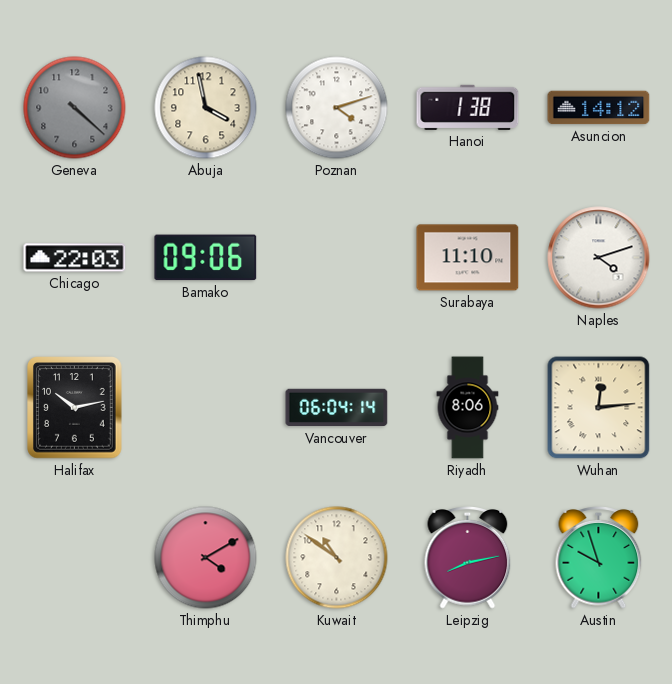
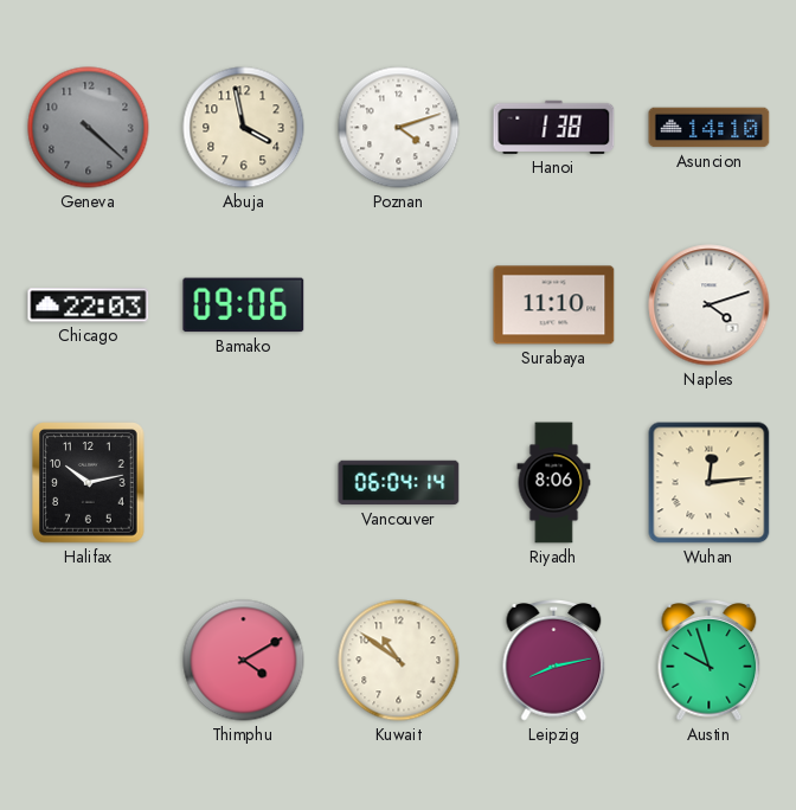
Asuncion: 14:12 -> 14:10 (710, 128)
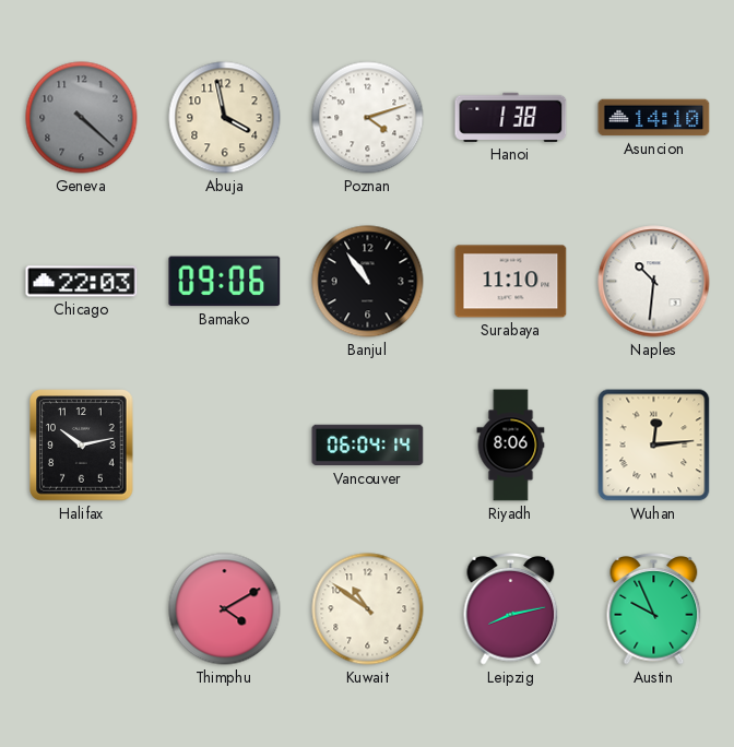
Banjul: none -> 10:54 (368, 282)
Naples: 4:12 -> 10:31 (654, 282)
Austin: 9:57 -> 9:56 (654, 609)
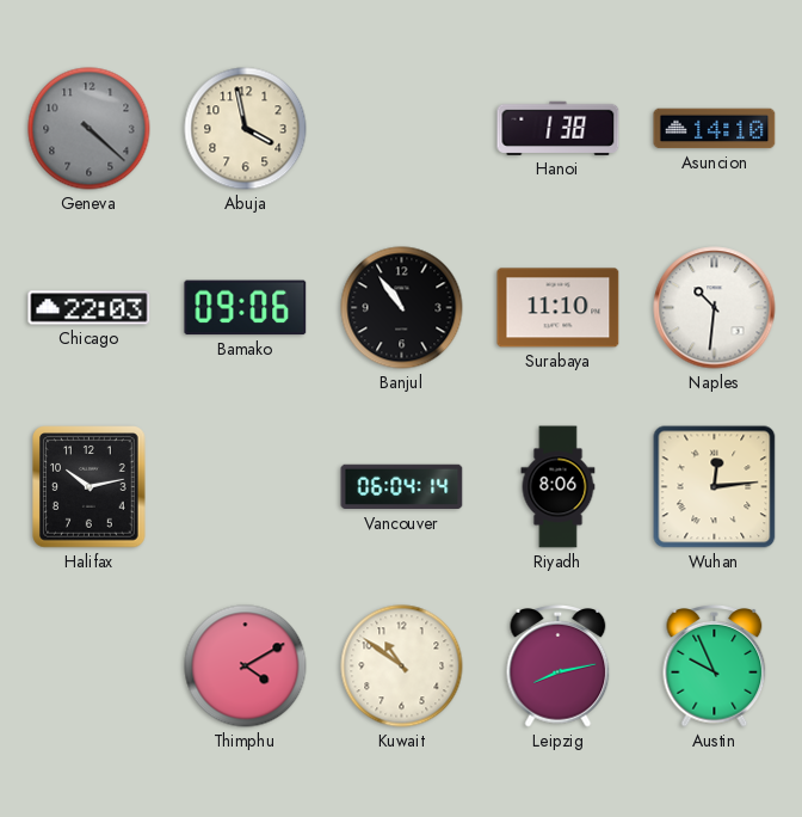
Poznan: 4:12 -> none (368, 118)
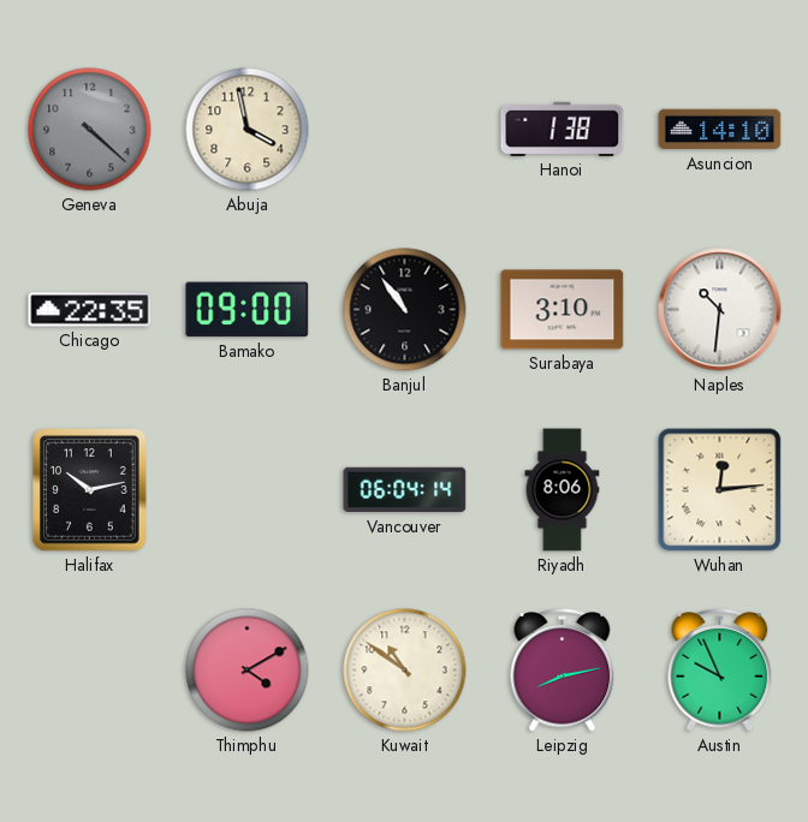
Chicago: 22:03 -> 22:35 (90, 310)
Bamako: 09:06 -> 09:00 (248, 310)
Surabaya: 11:10 -> 3:10 (563, 310)
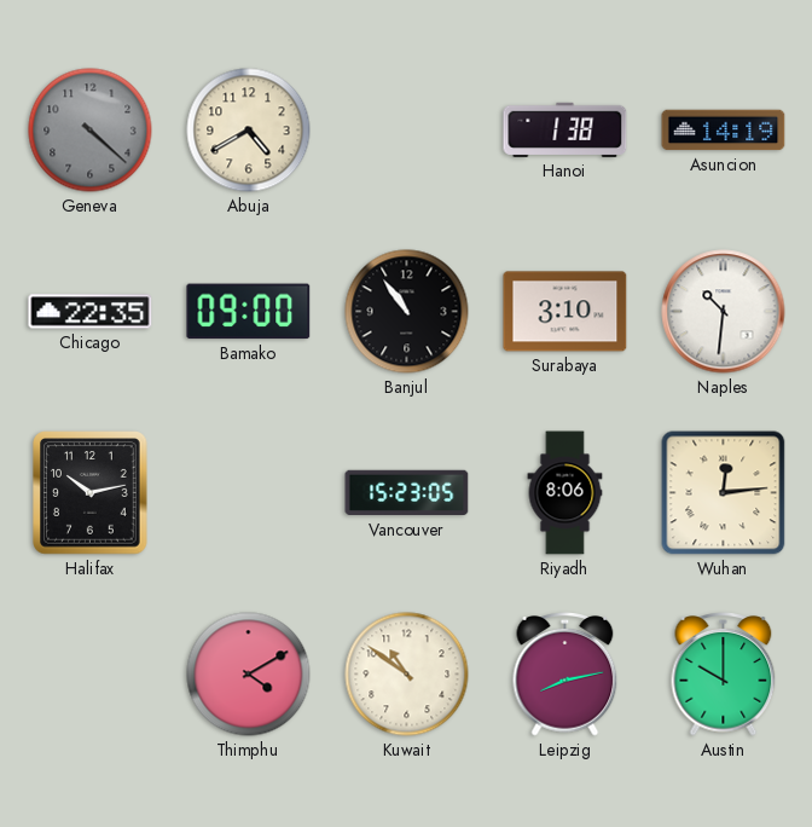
Abuja: 3:58 -> 4:40 (249, 131)
Asuncion: 14:10 -> 14:19 (724, 131)
Vancouver: 06:04 -> 15:23 (407, 493)
Austin: 9:56 -> 10:00 (724, 675)
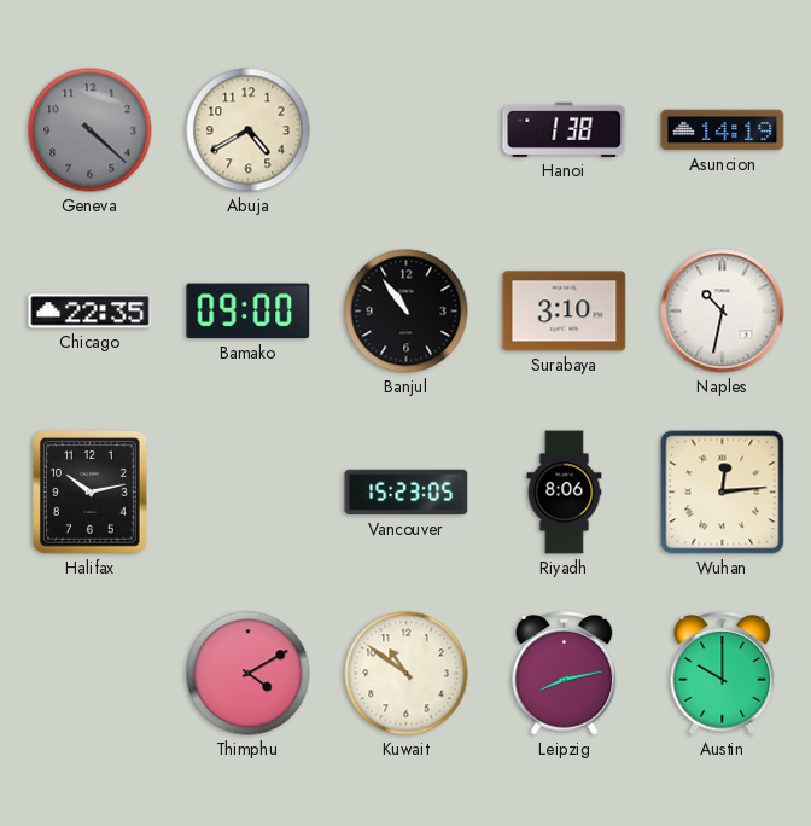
Naples: 10:31 -> 10:32 (723, 312)
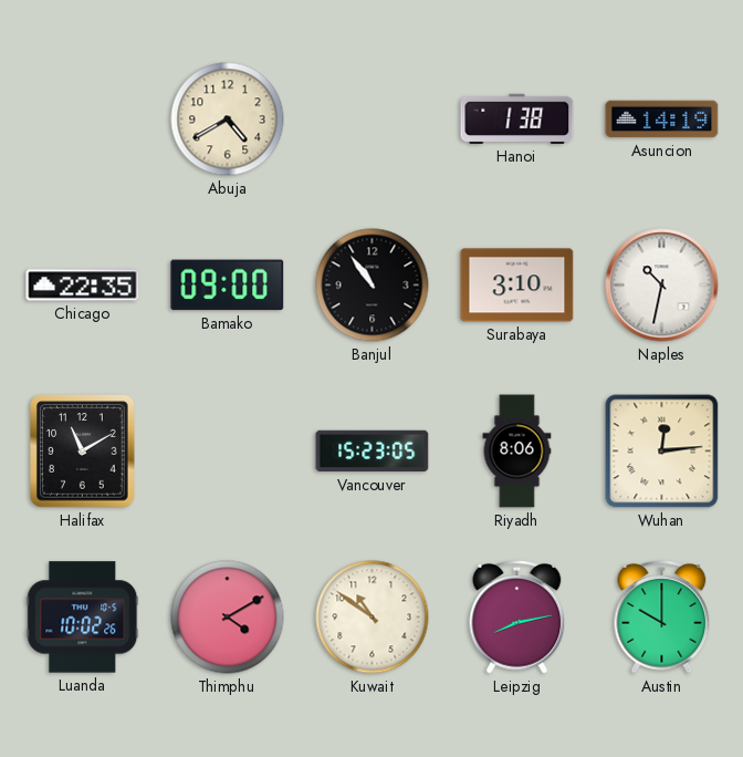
Geneva: 4:22 -> none (91, 130)
Halifax: 10:13 -> 11:10 (83, 452)
Luanda: none -> 10:02 (83, 618)
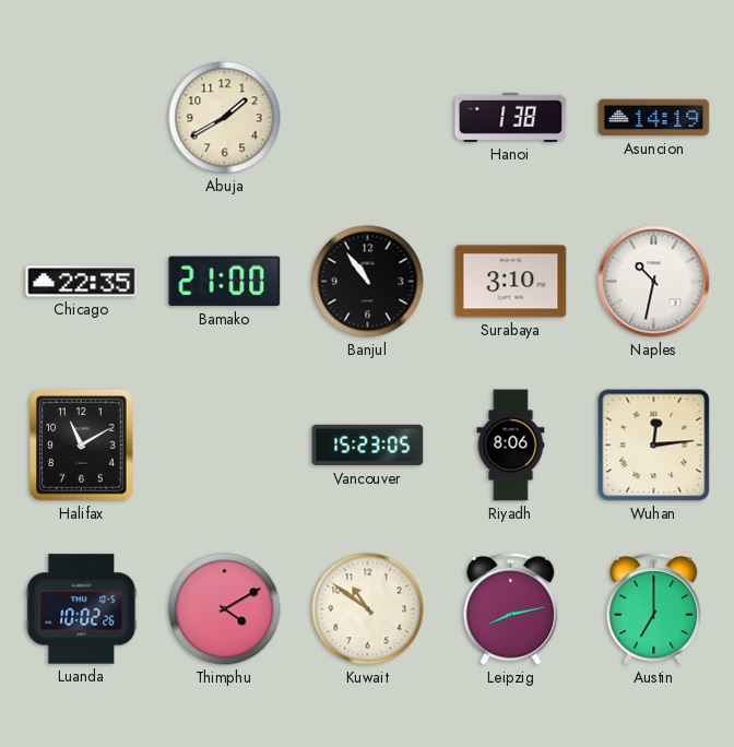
Abuja: 4:40 -> 1:40 (225, 118)
Bamako: 09:00 -> 21:00 (225, 282)
Austin: 10:00 -> 7:00 (654, 609)
